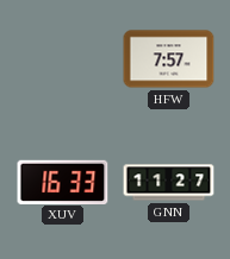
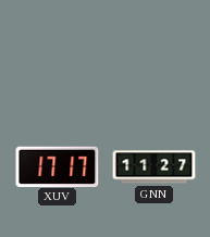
HFW: 7:57 -> none (169, 59)
XUV: 16:33 -> 17:17 (58, 166)
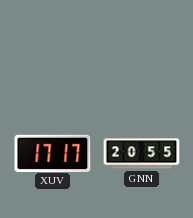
GNN: 11:27 -> 20:55 (142, 154)
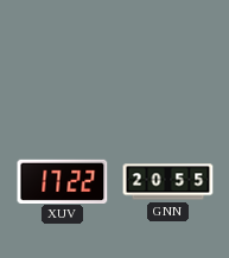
XUV: 17:17 -> 17:22 (63, 181)
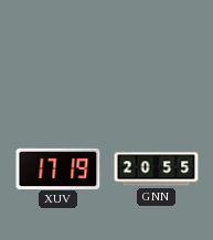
XUV: 17:22 -> 17:19 (58, 168)
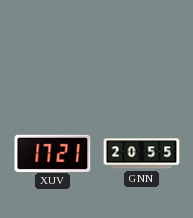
XUV: 17:19 -> 17:21 (53, 153)
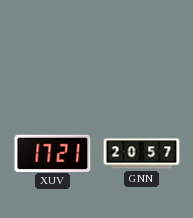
GNN: 20:55 -> 20:57 (142, 154)
